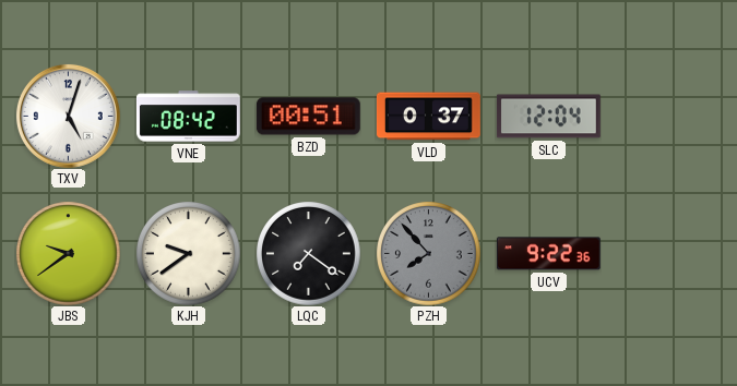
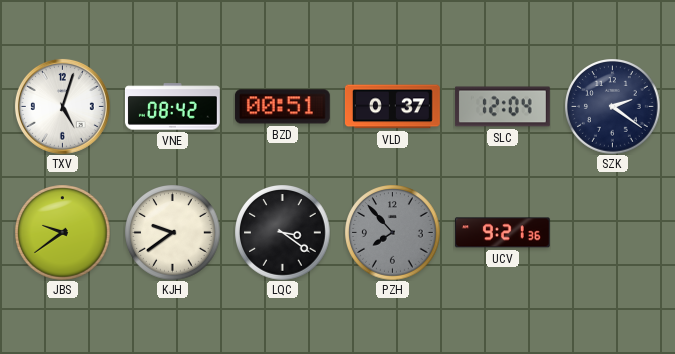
SZK: none -> 2:21 (612, 106)
LQC: 7:21 -> 3:21 (282, 232)
UCV: 9:22 -> 9:21 (502, 233)
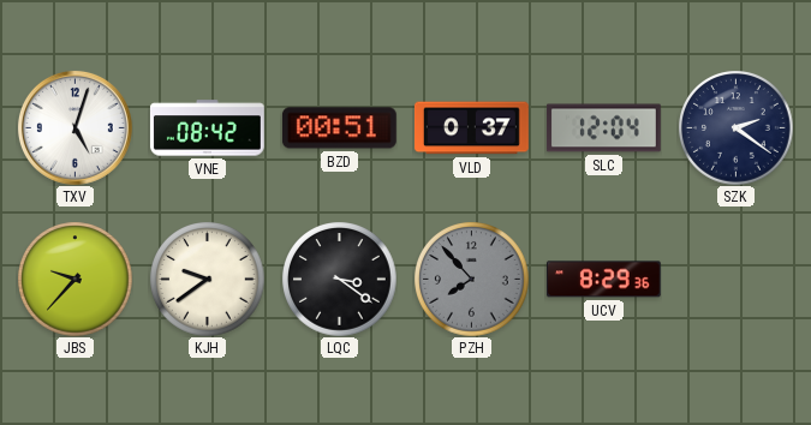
JBS: 9:39 -> 9:37 (74, 279)
UCV: 9:21 -> 8:29 (603, 280)
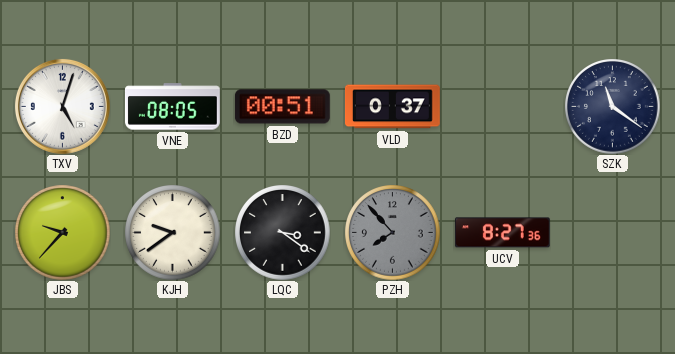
VNE: 08:42 -> 08:05 (172, 107)
SLC: 12:04 -> none (603, 128)
SZK: 2:21 -> 11:21 (612, 106)
UCV: 8:29 -> 8:27 (502, 233)
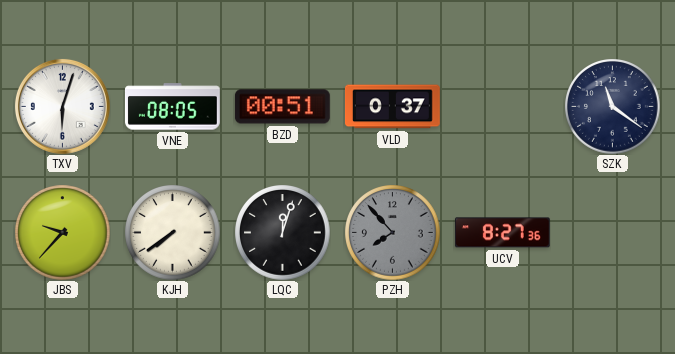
TXV: 5:03 -> 6:03 (62, 106)
KJH: 9:39 -> 7:39 (172, 232)
LQC: 3:21 -> 12:03 (282, 232)
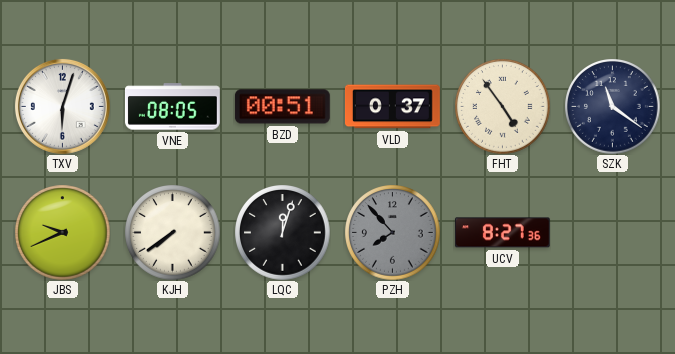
FHT: none -> 4:54 (502, 106)
JBS: 9:37 -> 9:41 (62, 232)
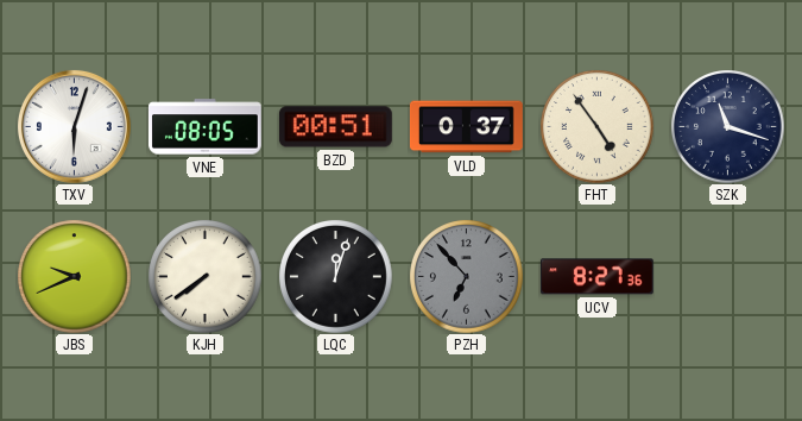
SZK: 11:21 -> 11:18 (727, 126)
PZH: 7:53 -> 6:53 (466, 276)
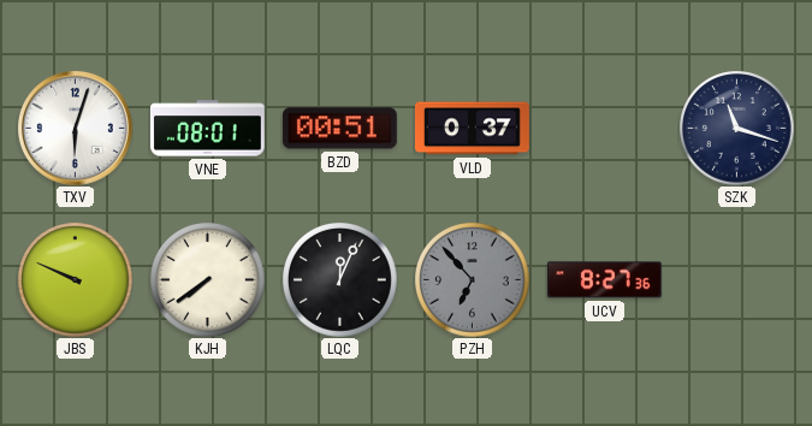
VNE: 08:05 -> 08:01 (207, 129)
FHT: 4:54 -> none (596, 126)
JBS: 9:41 -> 9:49 (75, 279)
LQC: 12:03 -> 12:04 (339, 279)
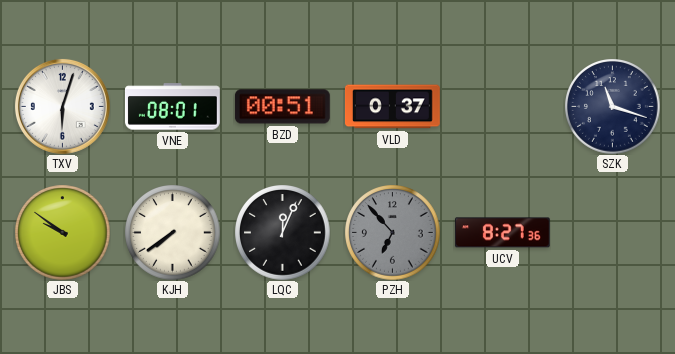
JBS: 9:49 -> 9:51 (62, 232)
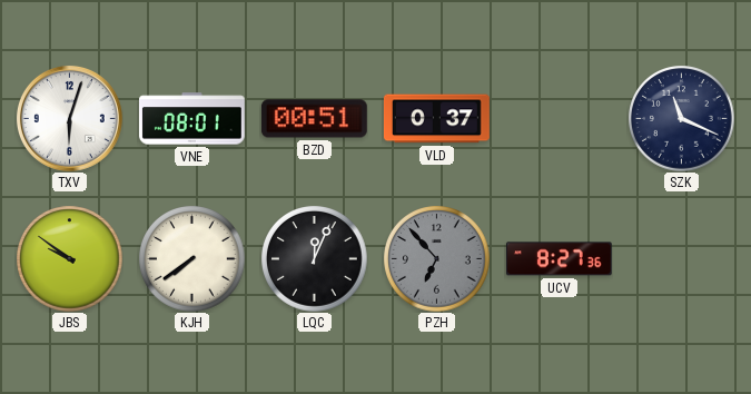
SZK: 11:18 -> 11:19 (681, 118)
